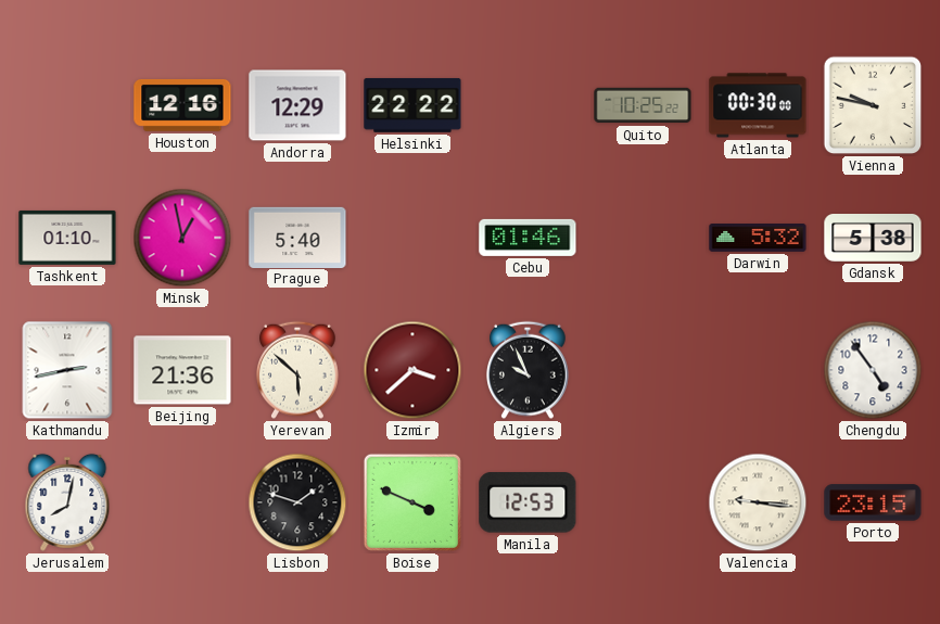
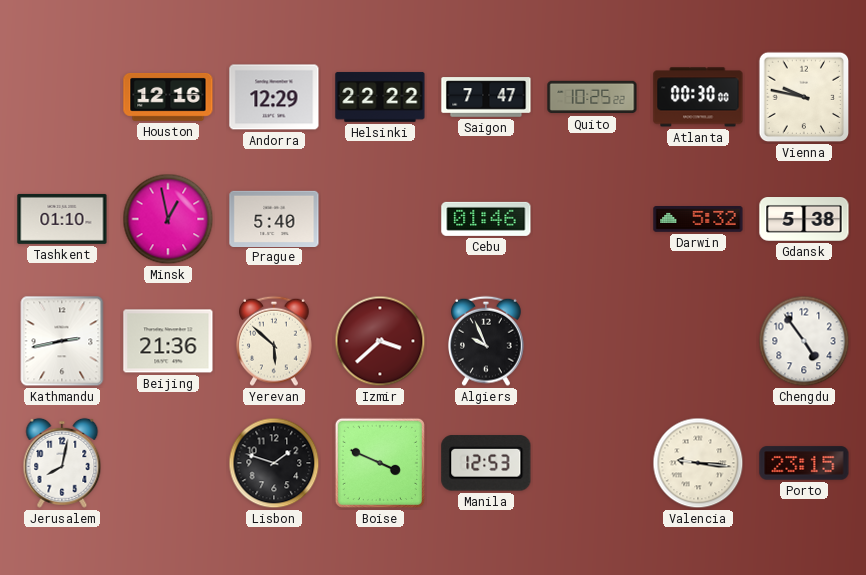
Saigon: none -> 7:47 (486, 97)
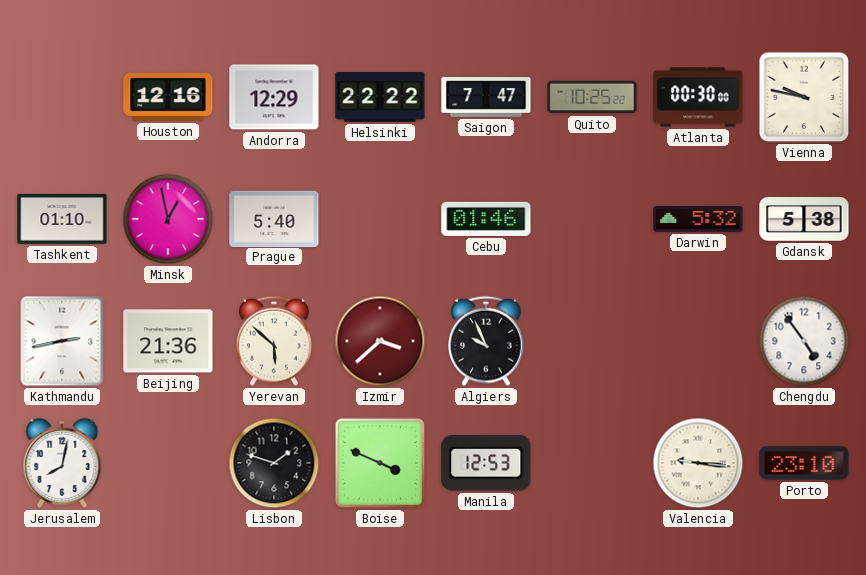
Porto: 23:15 -> 23:10 (804, 463)
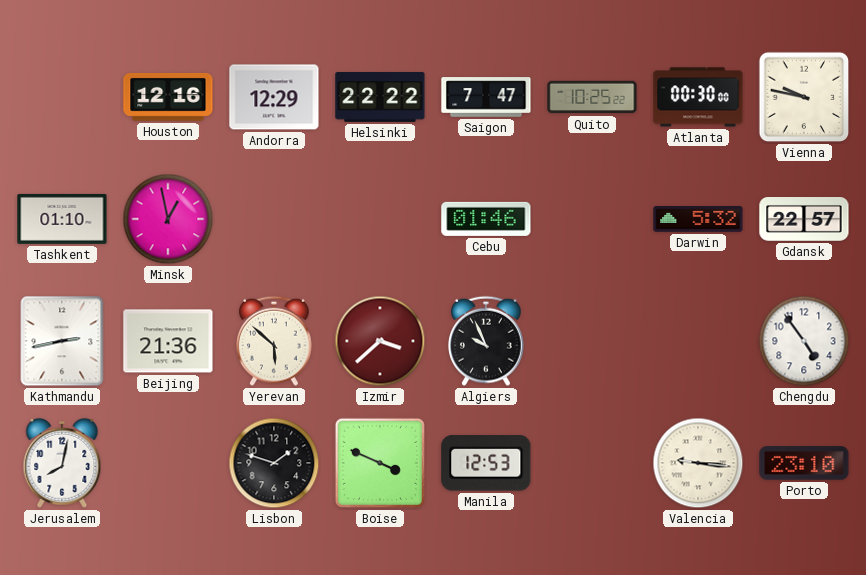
Prague: 5:40 -> none (274, 218)
Gdansk: 5:38 -> 22:57 (804, 220)
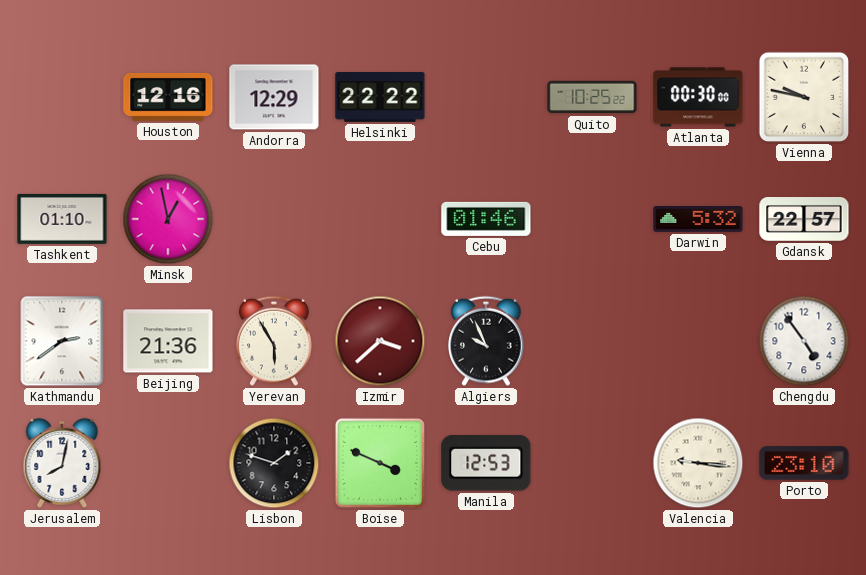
Saigon: 7:47 -> none (486, 97)
Kathmandu: 2:43 -> 2:39 (62, 341)
Yerevan: 5:52 -> 5:55 (275, 341)
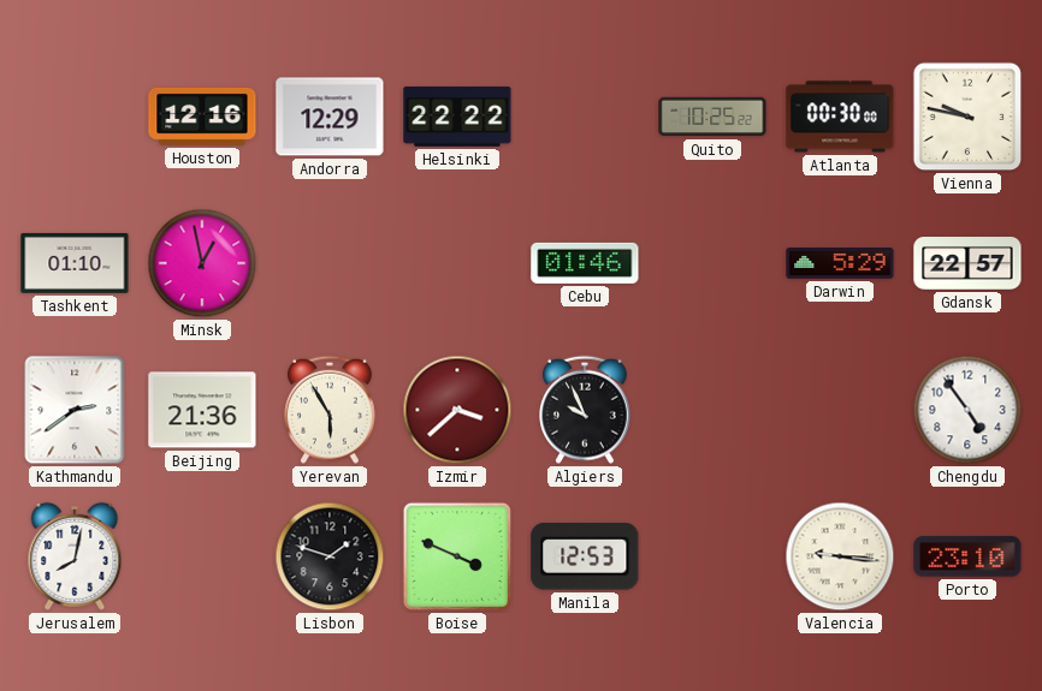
Darwin: 5:32 -> 5:29 (840, 264)
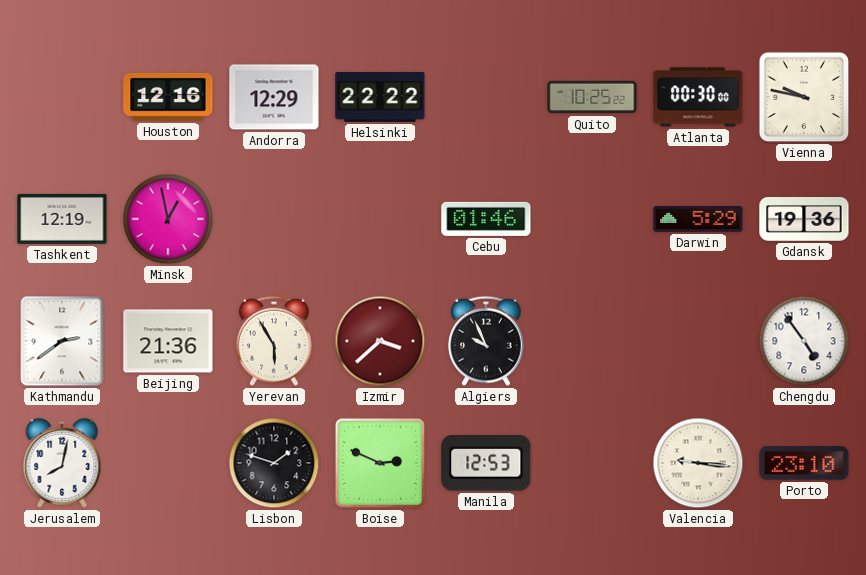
Tashkent: 01:10 -> 12:19 (62, 219)
Gdansk: 22:57 -> 19:36 (804, 220)
Boise: 3:49 -> 2:49 (380, 463)
